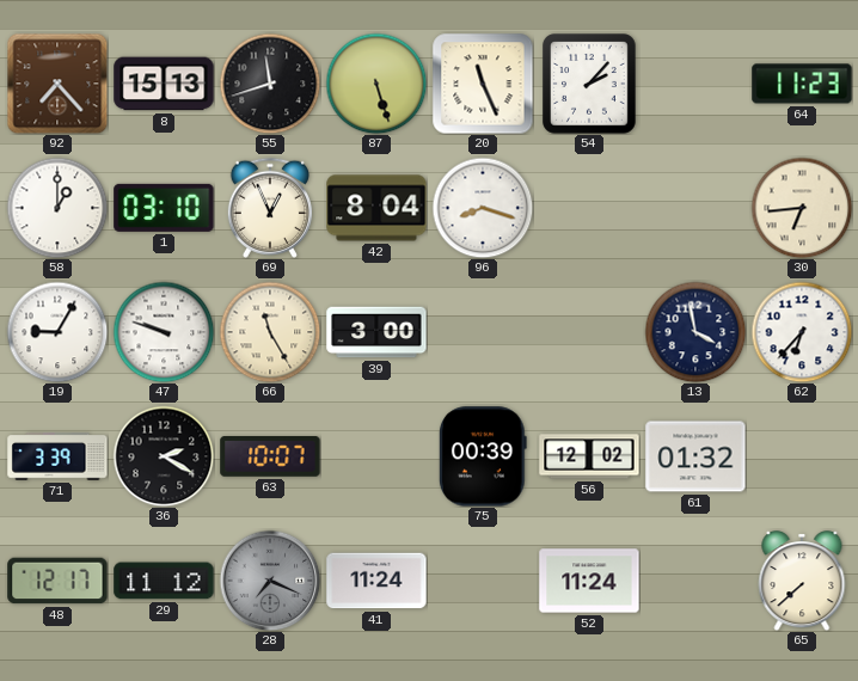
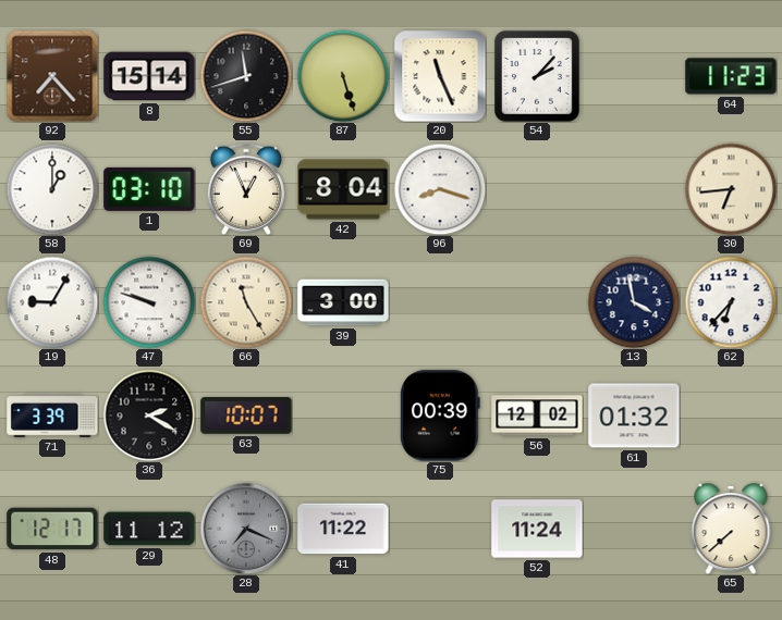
8: 15:13 -> 15:14 (149, 76)
41: 11:24 -> 11:22 (343, 529)
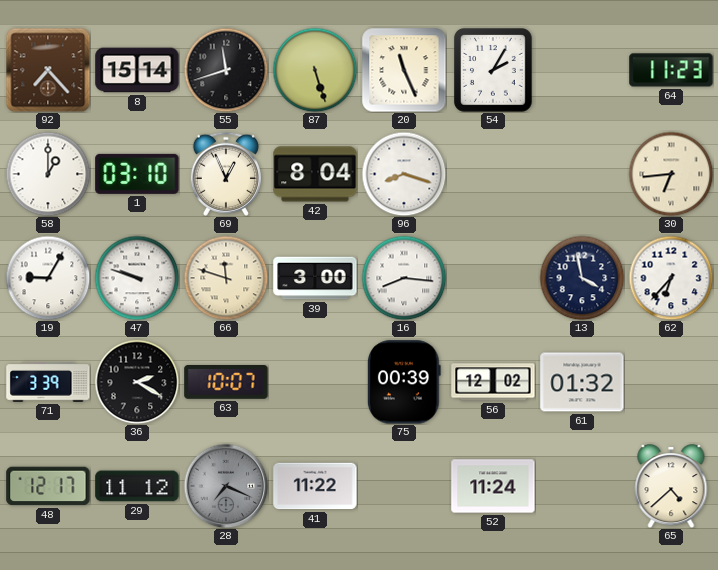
54: 2:07 -> 2:05 (493, 70)
66: 11:25 -> 11:48 (226, 278)
16: none -> 8:16 (404, 278)
65: 7:38 -> 4:38 (671, 487)
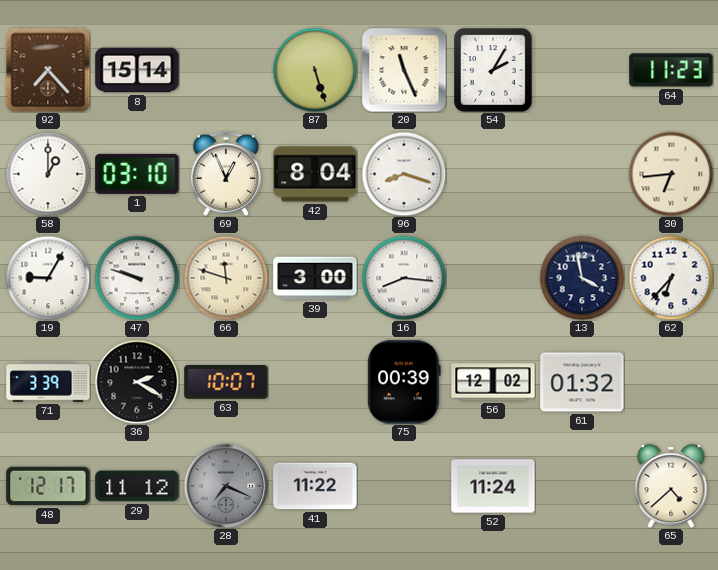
55: 11:42 -> none (226, 70)
